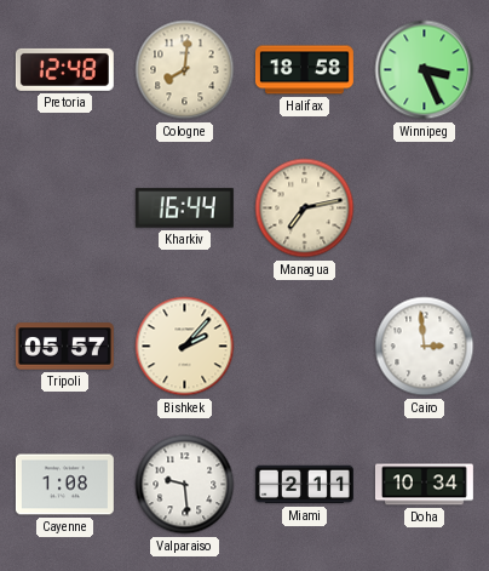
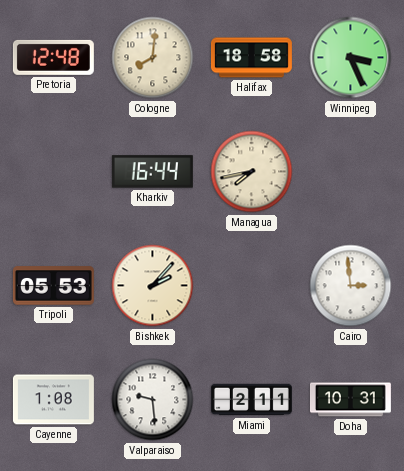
Managua: 7:13 -> 7:43 (252, 172)
Tripoli: 05:57 -> 05:53 (53, 286)
Doha: 10:34 -> 10:31 (350, 400)
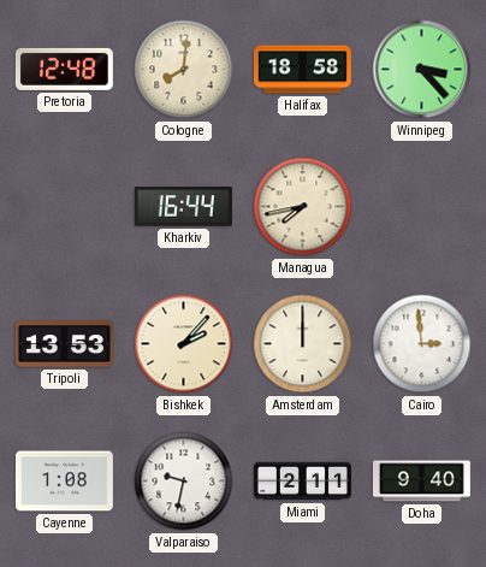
Winnipeg: 3:26 -> 3:23 (422, 70)
Tripoli: 05:53 -> 13:53 (64, 344)
Amsterdam: none -> 12:00 (303, 344)
Valparaiso: 9:29 -> 9:32 (184, 482)
Doha: 10:31 -> 9:40 (421, 482)
